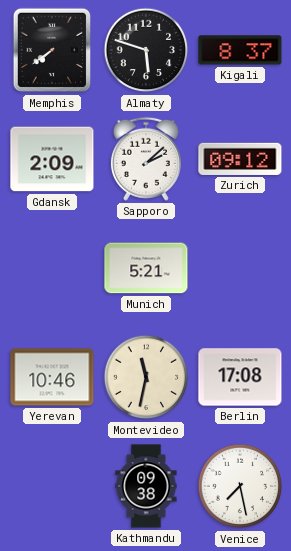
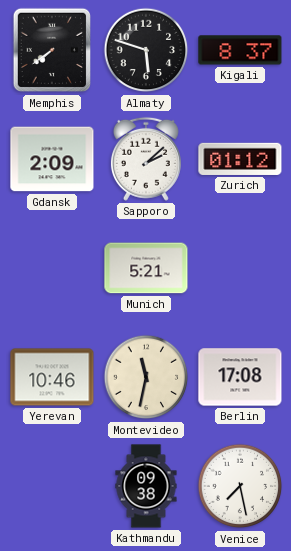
Zurich: 09:12 -> 01:12 (240, 159)
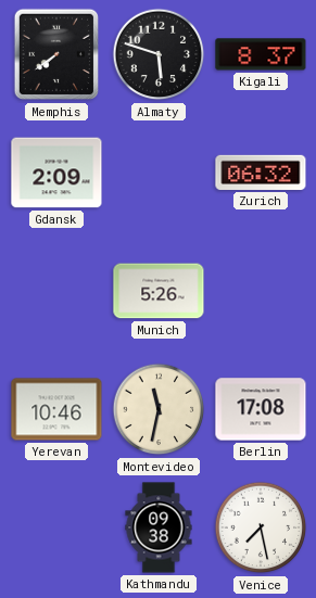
Sapporo: 2:08 -> none (146, 159)
Zurich: 01:12 -> 06:32 (261, 173)
Munich: 5:21 -> 5:26 (159, 291)
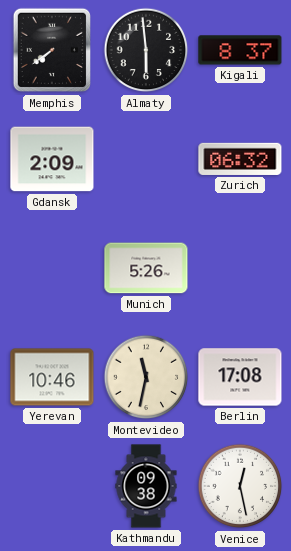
Almaty: 5:48 -> 5:59 (146, 50)
Venice: 7:28 -> 12:28 (240, 486)
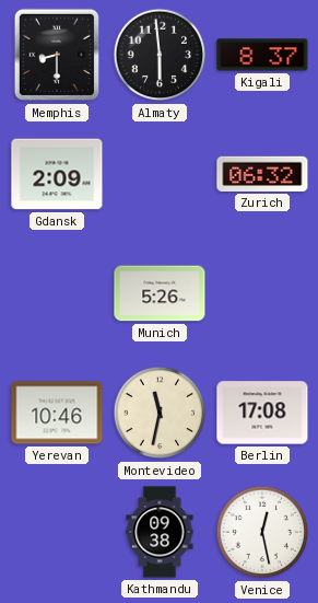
Memphis: 7:39 -> 8:30 (56, 55)
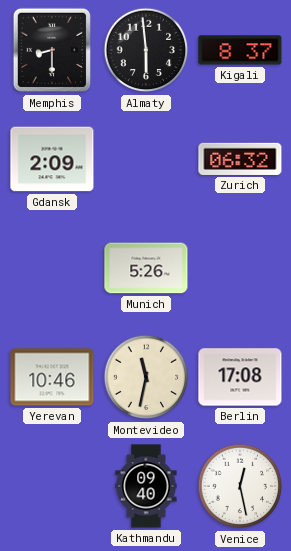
Kathmandu: 09:38 -> 09:40 (146, 486)
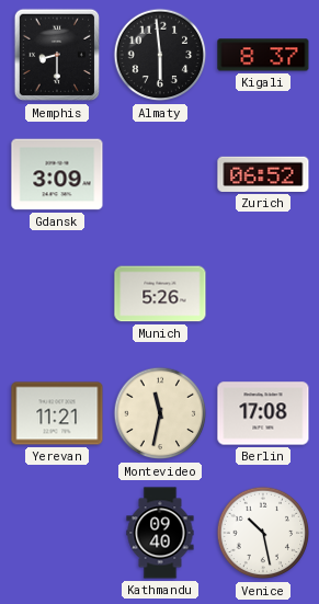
Gdansk: 2:09 -> 3:09 (57, 174)
Zurich: 06:32 -> 06:52 (263, 174)
Yerevan: 10:46 -> 11:21 (57, 413)
Venice: 12:28 -> 10:28 (263, 533)
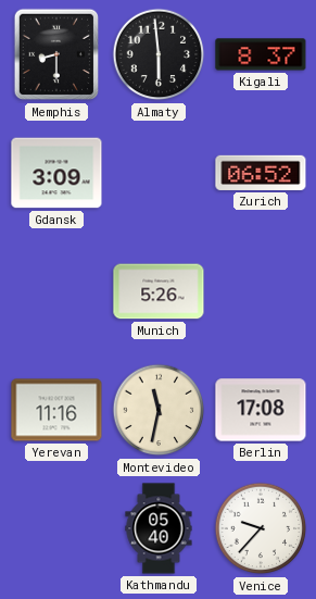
Yerevan: 11:21 -> 11:16 (56, 410)
Kathmandu: 09:40 -> 05:40 (159, 528)
Venice: 10:28 -> 9:37 (261, 528)
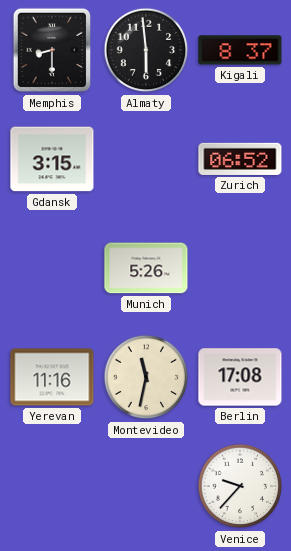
Gdansk: 3:09 -> 3:15 (52, 159)
Kathmandu: 05:40 -> none (159, 528)
